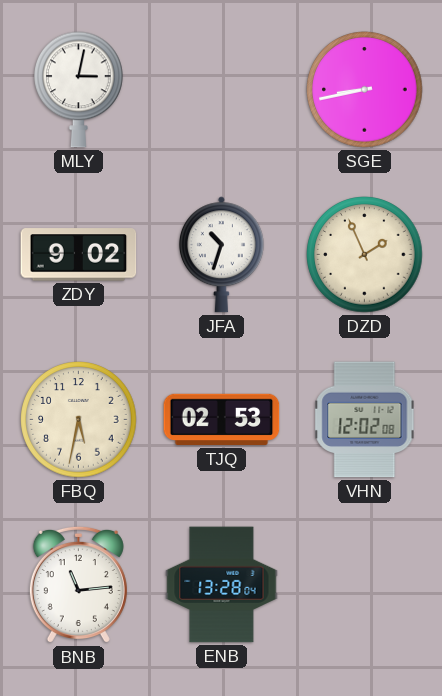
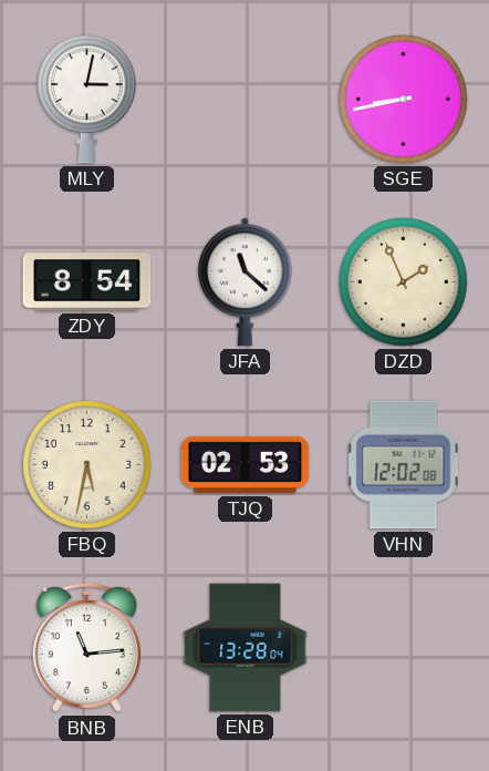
ZDY: 9:02 -> 8:54 (87, 282)
JFA: 10:33 -> 11:22 (245, 282)
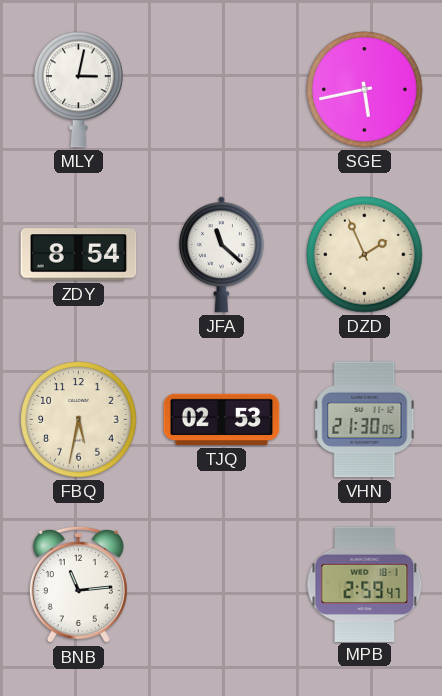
SGE: 8:43 -> 5:43 (365, 90)
VHN: 12:02 -> 21:30 (365, 420)
ENB: 13:28 -> none (246, 648)
MPB: none -> 2:59 (365, 584)
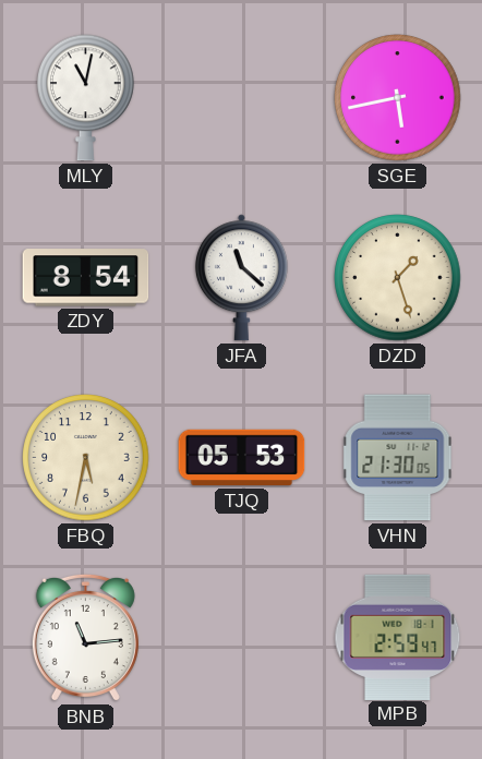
MLY: 3:02 -> 11:02 (86, 98)
DZD: 1:56 -> 1:27 (398, 278)
TJQ: 02:53 -> 05:53 (242, 458)
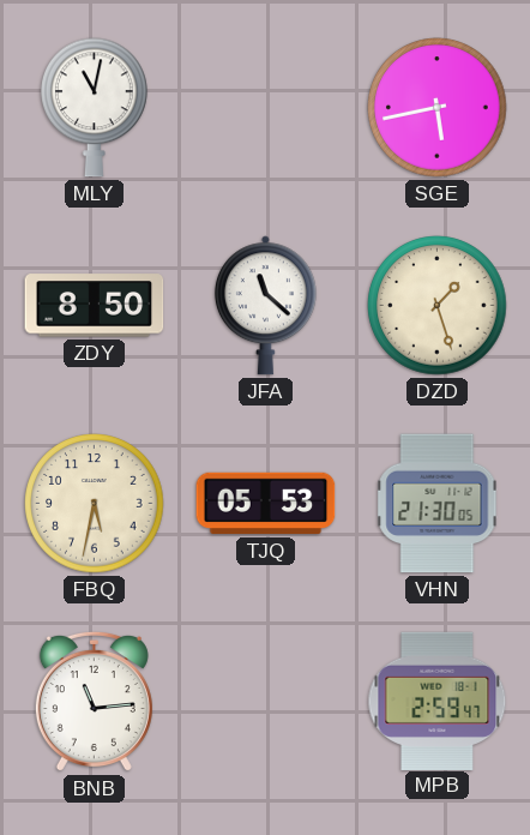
ZDY: 8:54 -> 8:50 (95, 306)
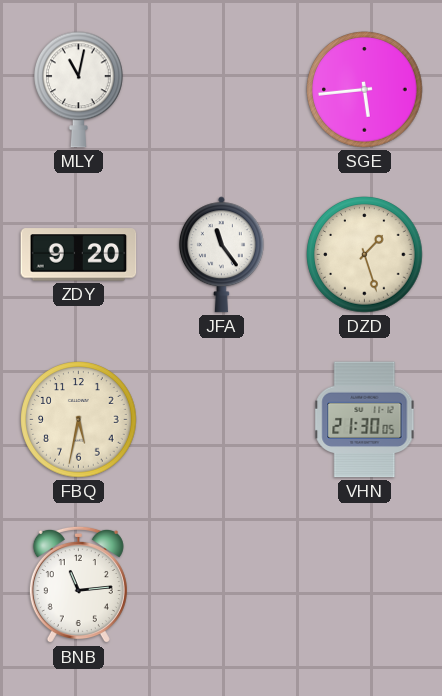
SGE: 5:43 -> 5:44 (365, 90)
ZDY: 8:50 -> 9:20 (79, 255)
JFA: 11:22 -> 11:24 (221, 255)
TJQ: 05:53 -> none (266, 504)
MPB: 2:59 -> none (438, 701)
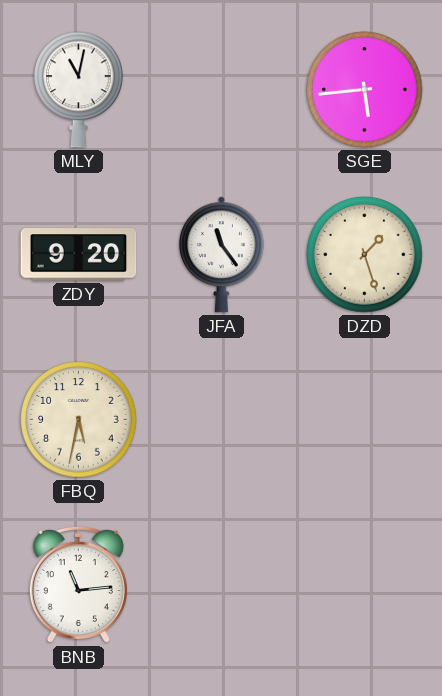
VHN: 21:30 -> none (365, 420)
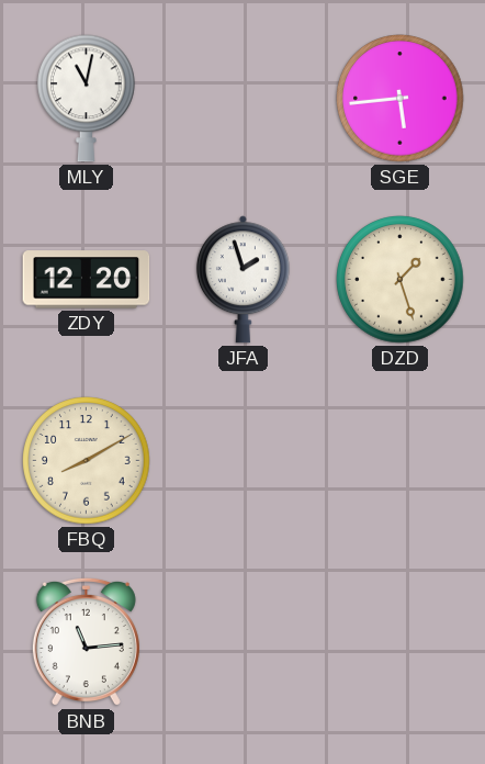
ZDY: 9:20 -> 12:20 (87, 280)
JFA: 11:24 -> 1:57 (243, 280)
FBQ: 5:32 -> 8:10 (87, 461)
